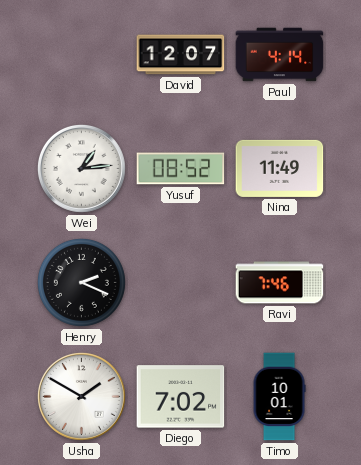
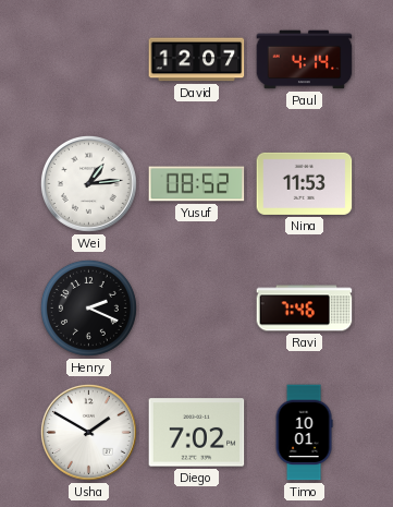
Nina: 11:49 -> 11:53 (305, 183)
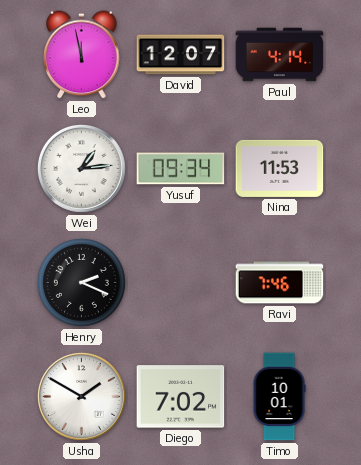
Leo: none -> 11:58 (82, 55)
Yusuf: 08:52 -> 09:34 (181, 169)
